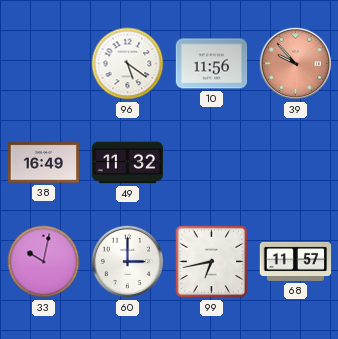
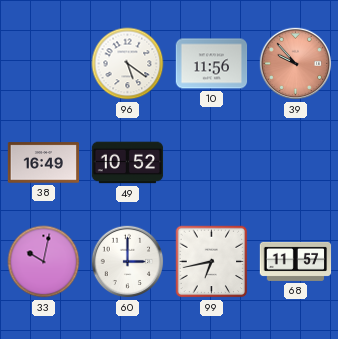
49: 11:32 -> 10:52 (128, 163)
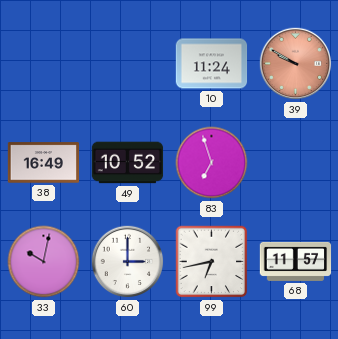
96: 5:21 -> none (128, 64)
10: 11:56 -> 11:24 (212, 64)
39: 9:53 -> 9:50 (296, 64)
83: none -> 6:57 (212, 163)
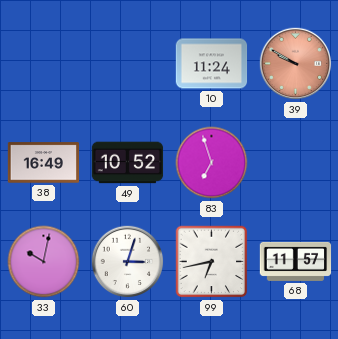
60: 3:00 -> 3:03 (128, 262)
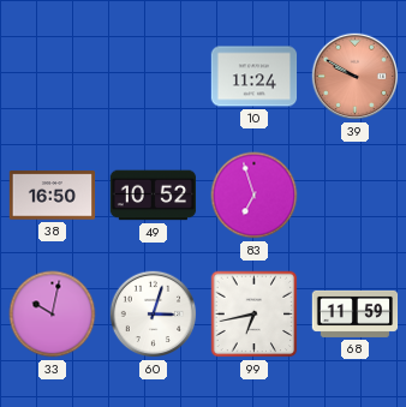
38: 16:49 -> 16:50 (53, 196)
68: 11:57 -> 11:59 (356, 313)
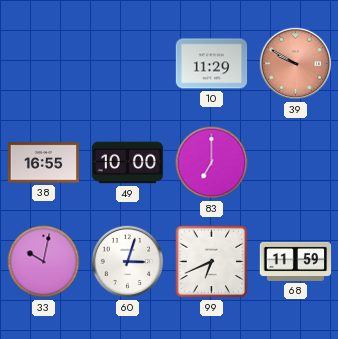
10: 11:24 -> 11:29 (212, 64)
38: 16:50 -> 16:55 (44, 163)
49: 10:52 -> 10:00 (128, 163)
83: 6:57 -> 7:00 (212, 163)
99: 6:43 -> 6:41 (212, 262)
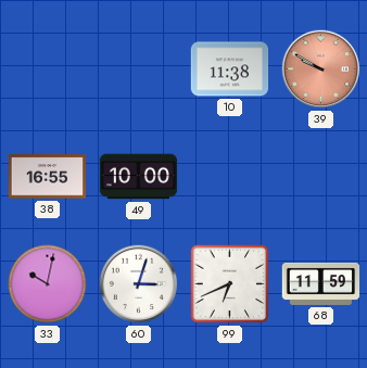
10: 11:29 -> 11:38 (230, 69)
83: 7:00 -> none (212, 163)
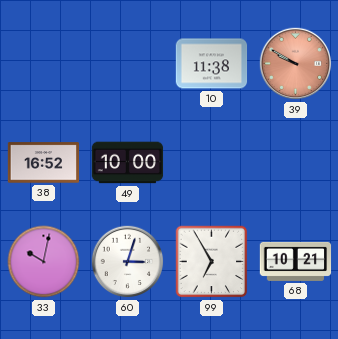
38: 16:55 -> 16:52 (44, 163)
99: 6:41 -> 6:55 (212, 262)
68: 11:59 -> 10:21 (296, 261)
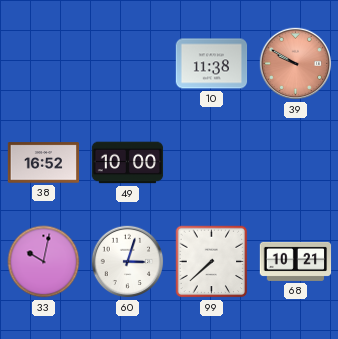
99: 6:55 -> 7:38 (212, 262)
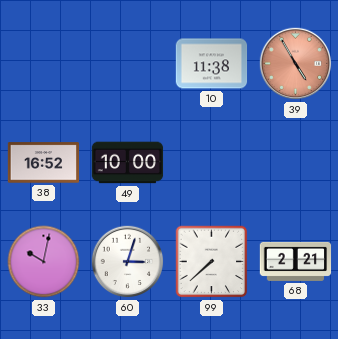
39: 9:50 -> 4:55 (296, 64)
68: 10:21 -> 2:21 (296, 261)
